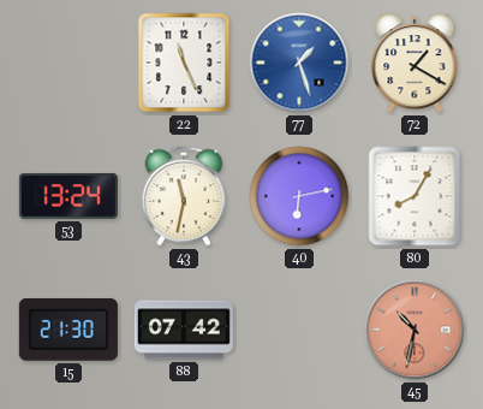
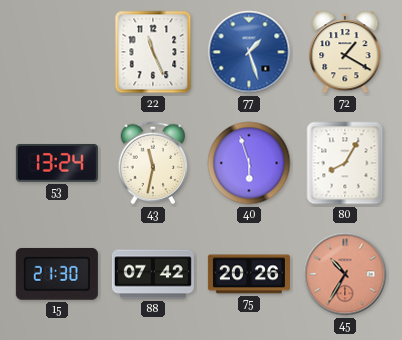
40: 6:13 -> 5:57 (249, 163)
75: none -> 20:26 (249, 274)
45: 10:32 -> 10:35 (345, 274)
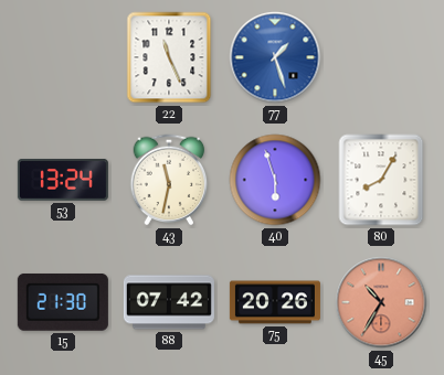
72: 1:20 -> none (345, 53)
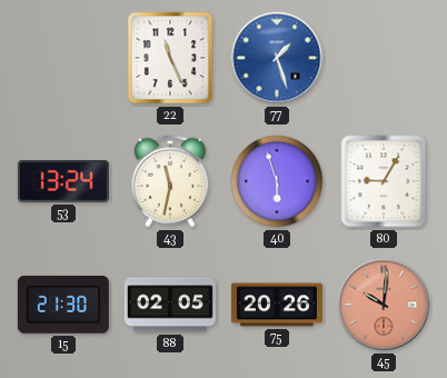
80: 8:05 -> 9:05 (384, 181)
88: 07:42 -> 02:05 (170, 305)
45: 10:35 -> 10:01 (384, 305)
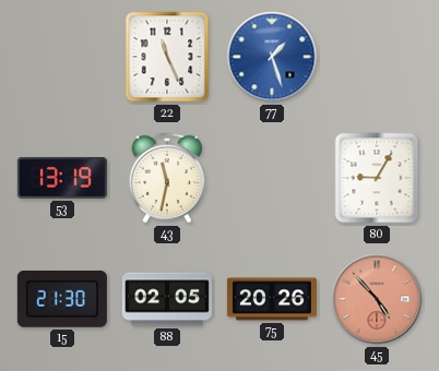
53: 13:24 -> 13:19 (62, 178)
40: 5:57 -> none (277, 181)
45: 10:01 -> 4:53 (377, 299)
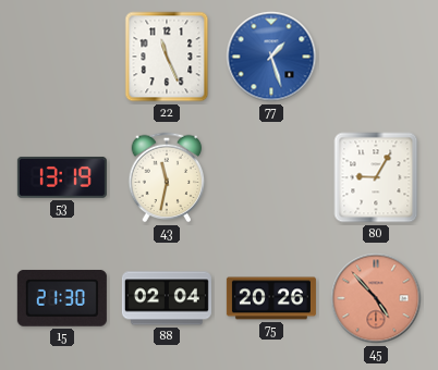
88: 02:05 -> 02:04 (167, 298)
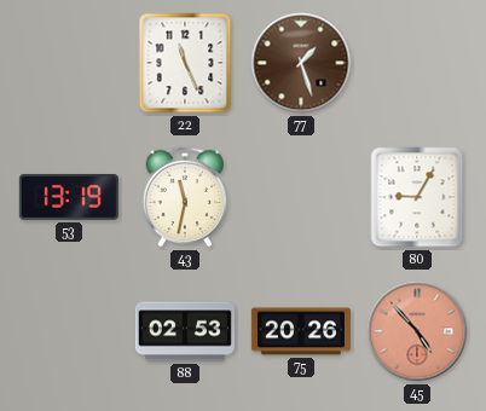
77 dial: blue -> brown (301, 63)
15: 21:30 -> none (62, 298)
88: 02:04 -> 02:53 (185, 331)
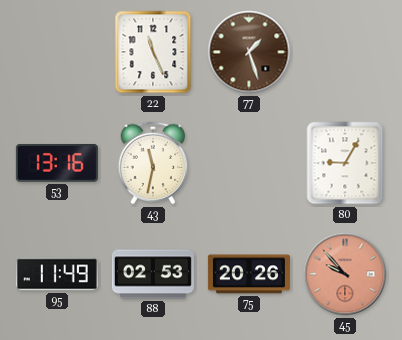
53: 13:19 -> 13:16 (57, 163)
95: none -> 11:49 (57, 274)
45: 4:53 -> 9:53 (345, 274)
